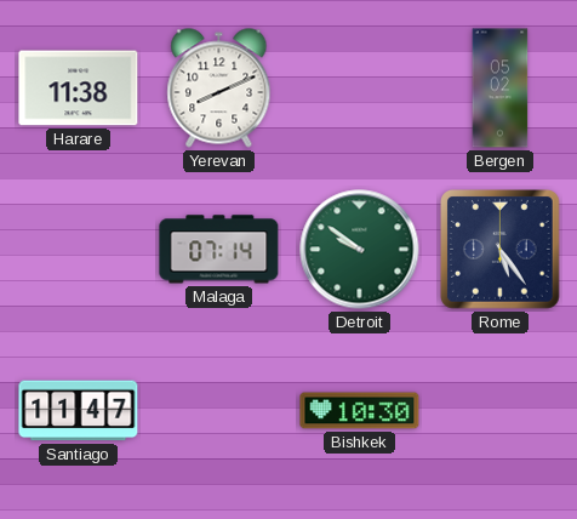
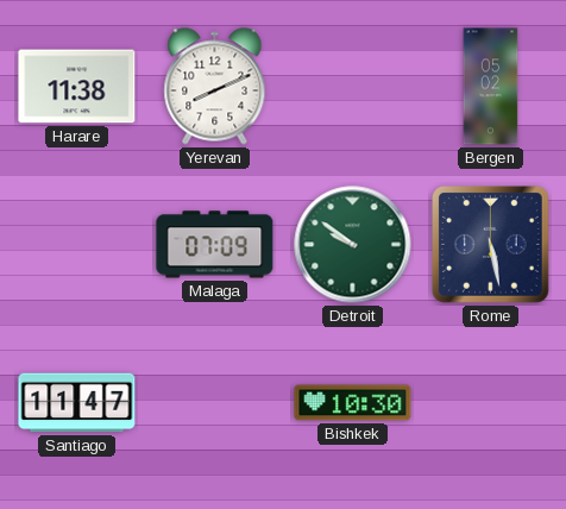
Malaga: 07:14 -> 07:09 (215, 245)
Rome: 5:24 -> 5:28 (491, 245)
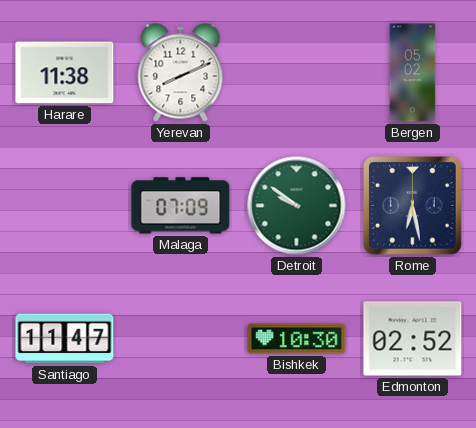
Rome: 5:28 -> 6:28 (413, 206)
Edmonton: none -> 02:52 (413, 339)
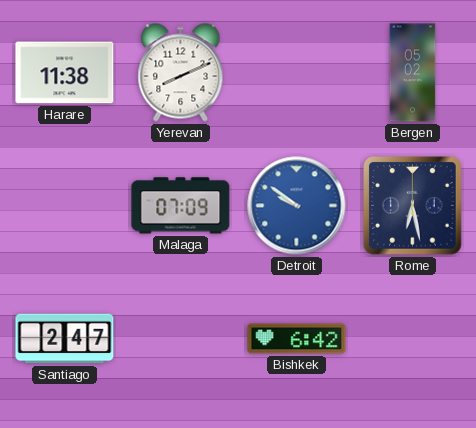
Detroit dial: green -> blue (297, 206)
Santiago: 11:47 -> 2:47 (65, 339)
Bishkek: 10:30 -> 6:42 (297, 339)
Edmonton: 02:52 -> none (413, 339)
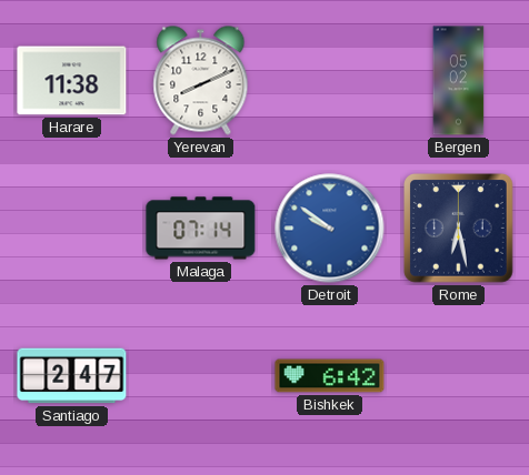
Malaga: 07:09 -> 07:14 (201, 229)
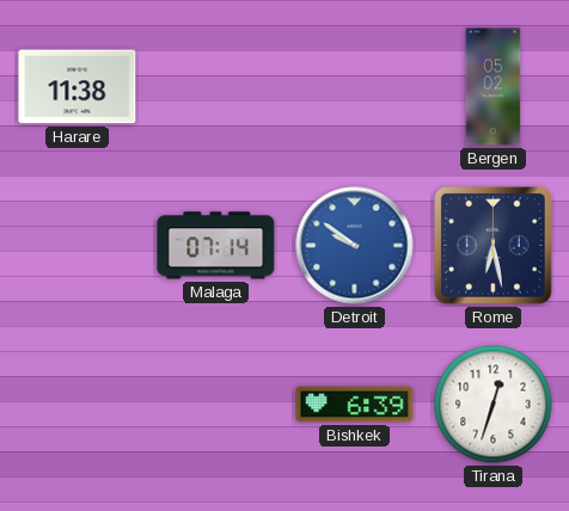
Yerevan: 8:11 -> none (201, 81)
Santiago: 2:47 -> none (72, 376)
Bishkek: 6:42 -> 6:39 (355, 405)
Tirana: none -> 12:33 (494, 405)
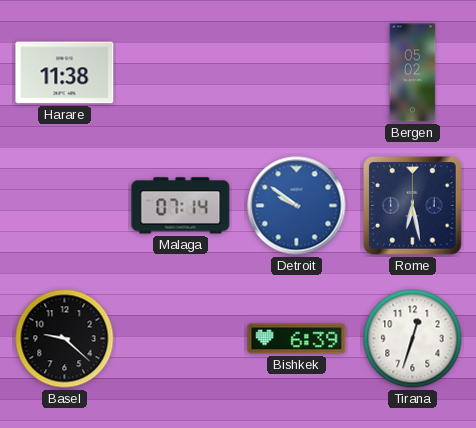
Basel: none -> 9:22 (65, 339)
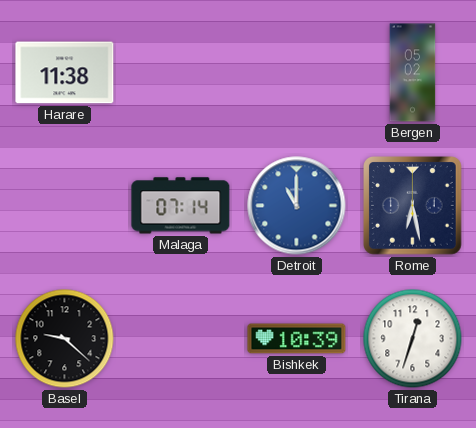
Detroit: 9:51 -> 11:00 (297, 206)
Bishkek: 6:39 -> 10:39 (297, 339)
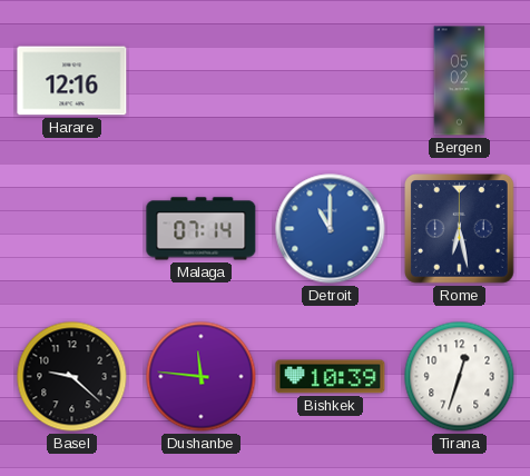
Harare: 11:38 -> 12:16 (72, 81)
Dushanbe: none -> 11:46 (202, 377)
